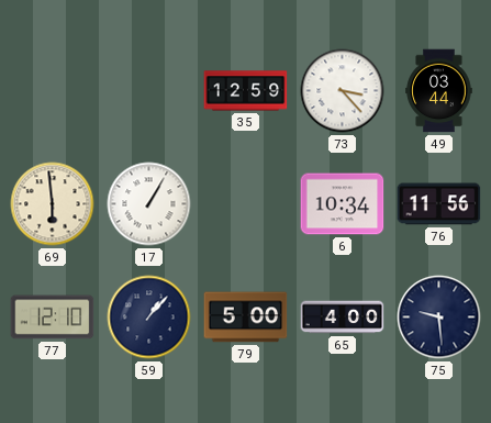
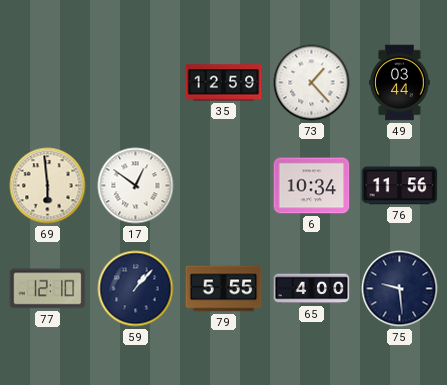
73: 3:23 -> 1:23 (312, 83)
17: 1:05 -> 12:51 (136, 186)
79: 5:00 -> 5:55 (224, 289)
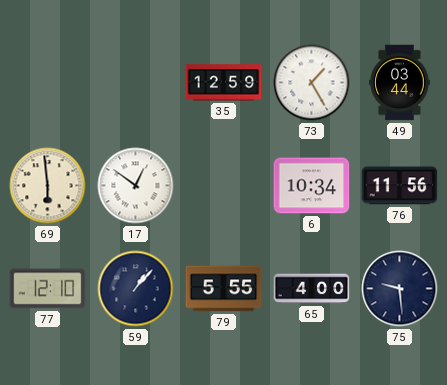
73: 1:23 -> 1:25 (312, 83)
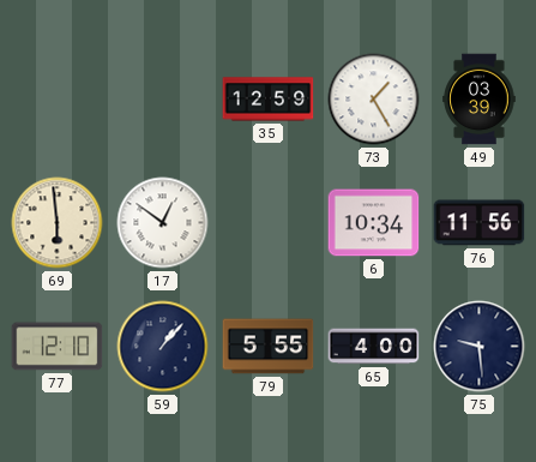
49: 03:44 -> 03:39 (480, 100)
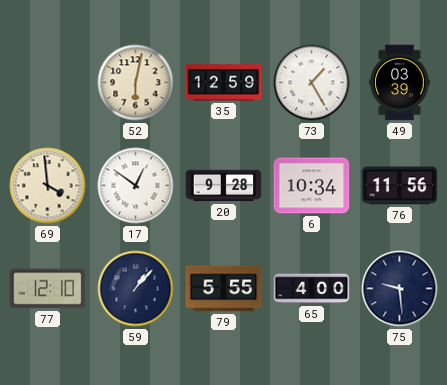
52: none -> 6:02 (136, 83)
69: 5:59 -> 3:59 (48, 186)
20: none -> 9:28 (224, 186)
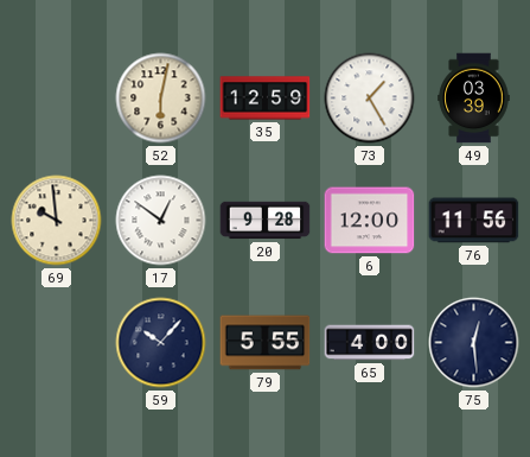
69: 3:59 -> 9:59 (57, 221)
6: 10:34 -> 12:00 (370, 221)
77: 12:10 -> none (48, 289)
59: 1:07 -> 10:07 (161, 343)
75: 9:29 -> 12:29 (474, 343)
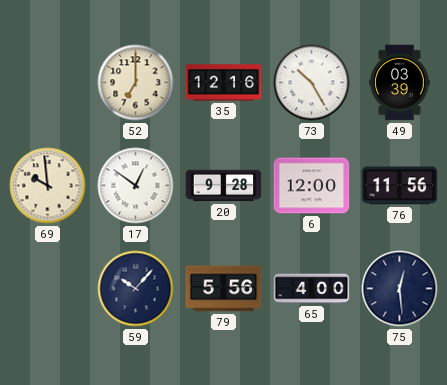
52: 6:02 -> 7:00 (136, 83)
35: 12:59 -> 12:16 (224, 83)
73: 1:25 -> 10:25 (312, 83)
79: 5:55 -> 5:56 (224, 289)
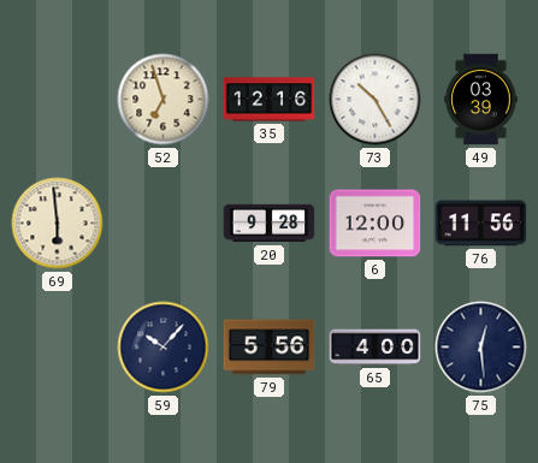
52: 7:00 -> 6:57 (164, 100)
69: 9:59 -> 5:59 (58, 224)
17: 12:51 -> none (136, 186)
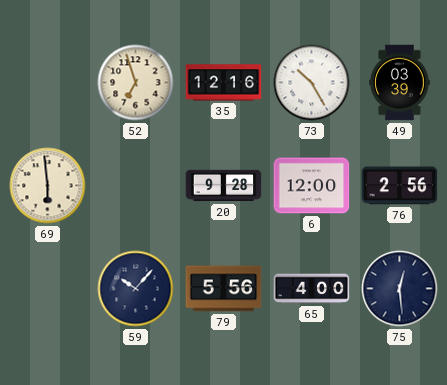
76: 11:56 -> 2:56 (400, 186)
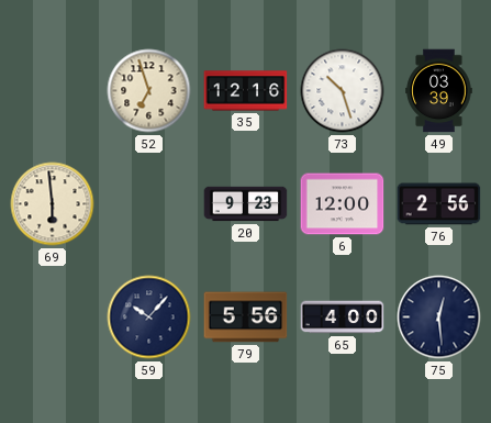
73: 10:25 -> 10:27 (343, 91)
20: 9:28 -> 9:23 (246, 204)
